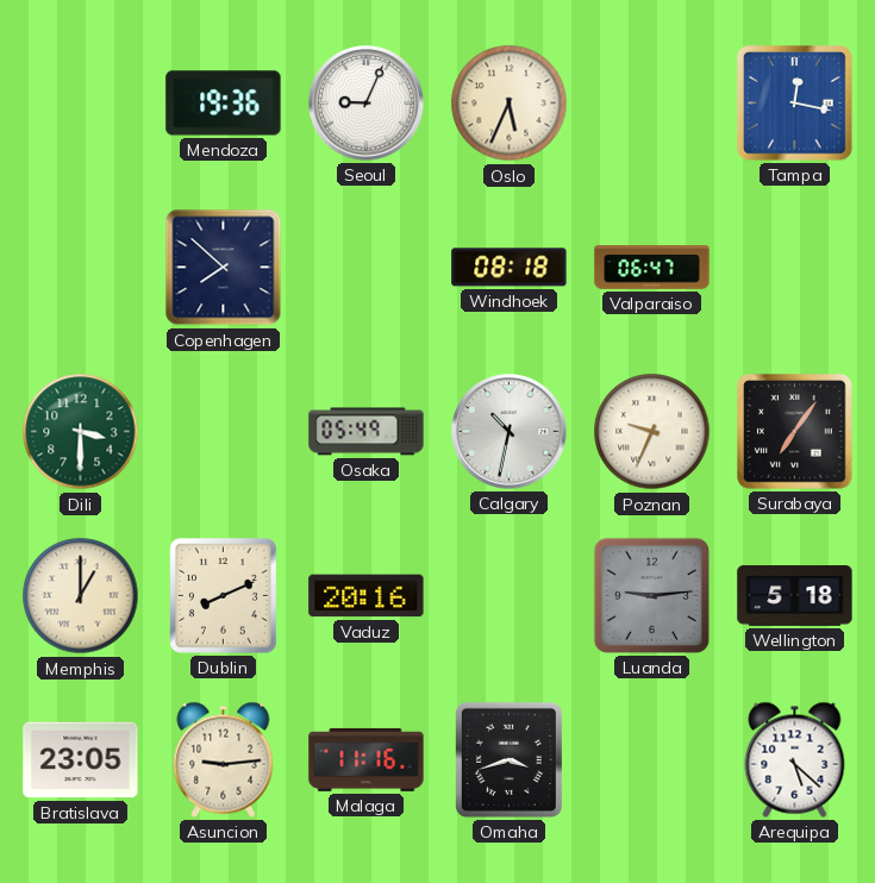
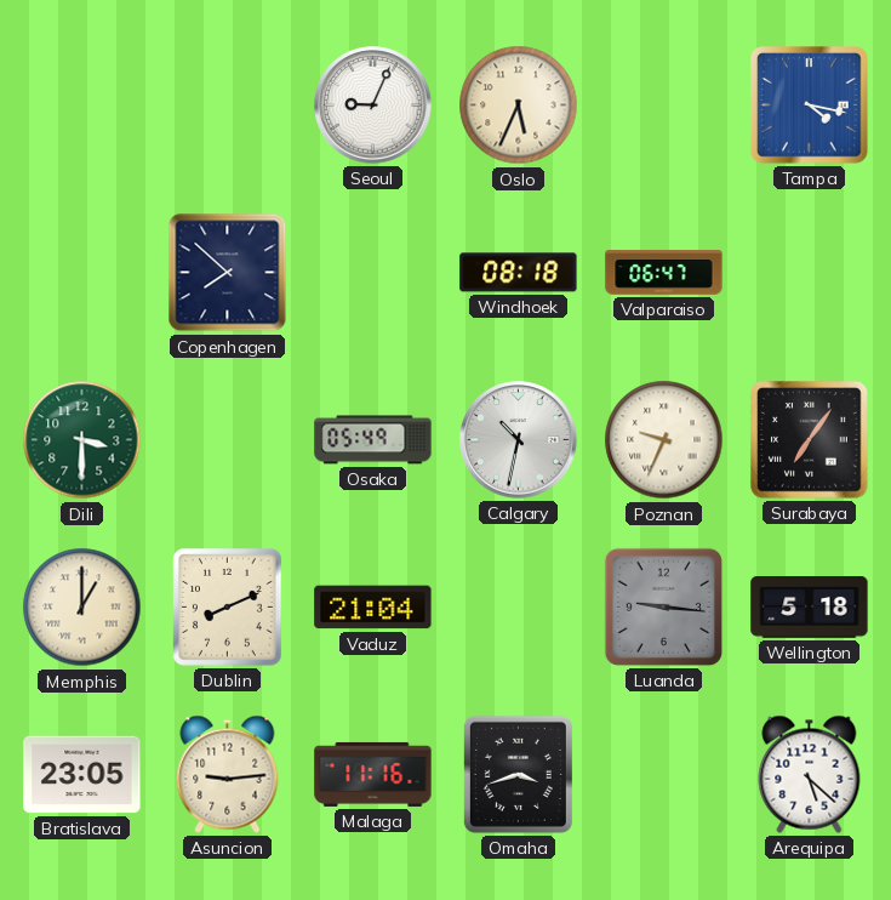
Mendoza: 19:36 -> none (224, 104)
Tampa: 12:17 -> 4:17 (810, 106)
Vaduz: 20:16 -> 21:04 (373, 608)
Luanda: 9:14 -> 9:16 (663, 606)
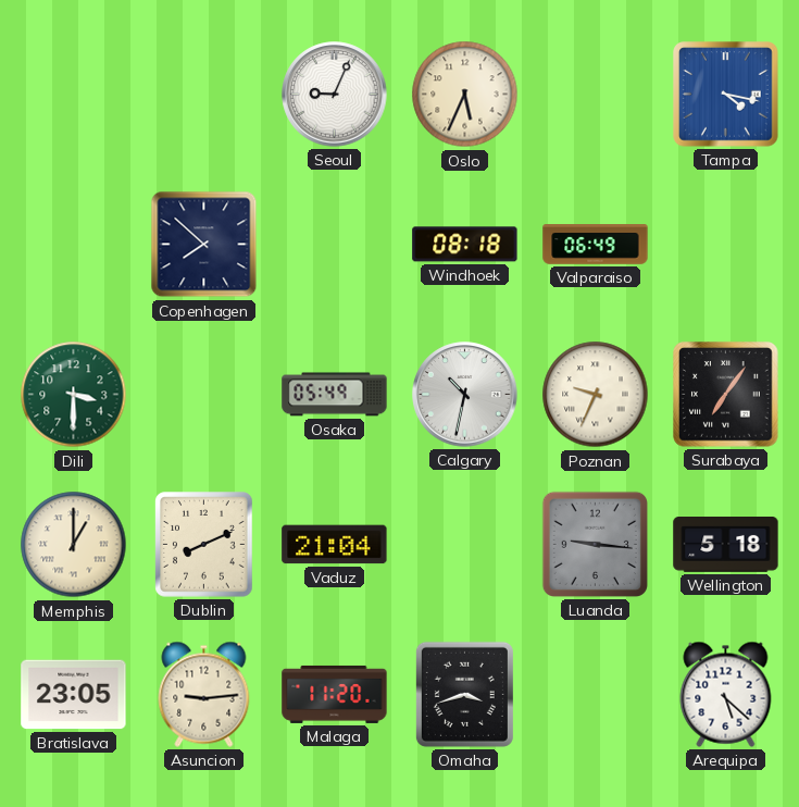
Valparaiso: 06:47 -> 06:49 (596, 245)
Malaga: 11:16 -> 11:20 (335, 694)
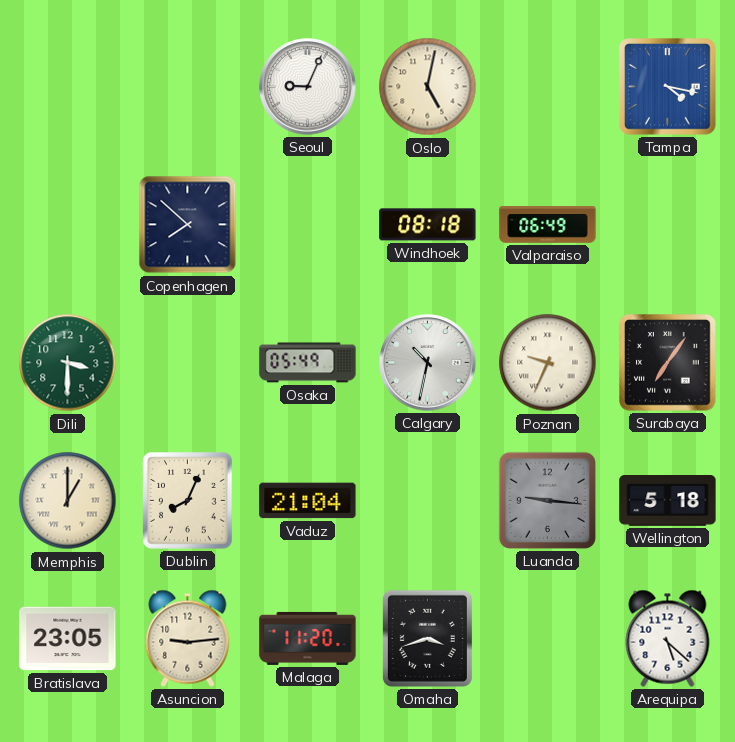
Oslo: 5:34 -> 5:02 (428, 87)
Dublin: 8:11 -> 8:04 (188, 501)
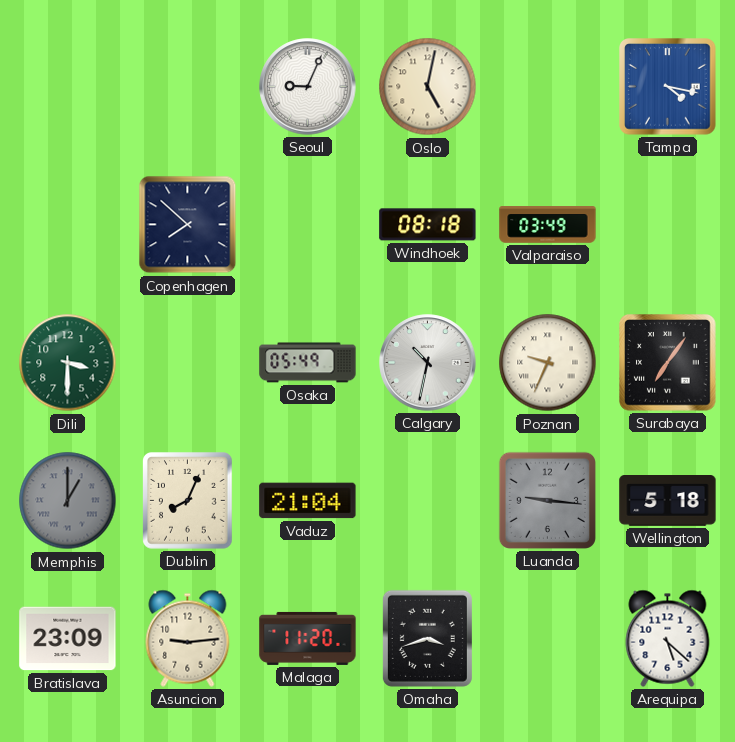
Valparaiso: 06:49 -> 03:49 (548, 225)
Memphis dial: cream -> grey (68, 501)
Bratislava: 23:05 -> 23:09 (68, 639)
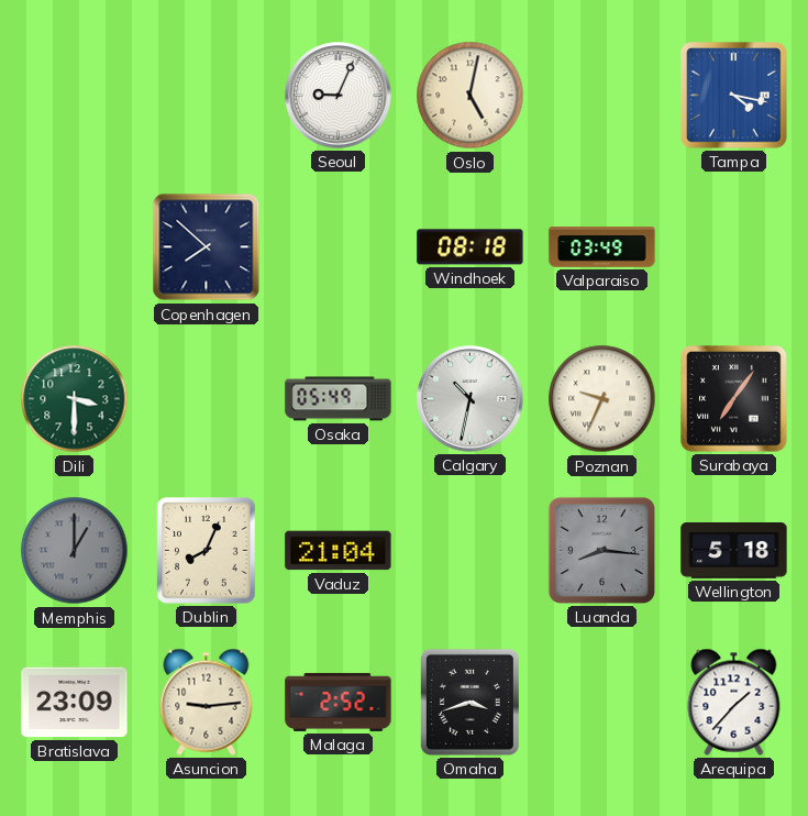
Luanda: 9:16 -> 8:16 (601, 550)
Malaga: 11:20 -> 2:52 (339, 702)
Arequipa: 5:22 -> 1:37 (734, 702)
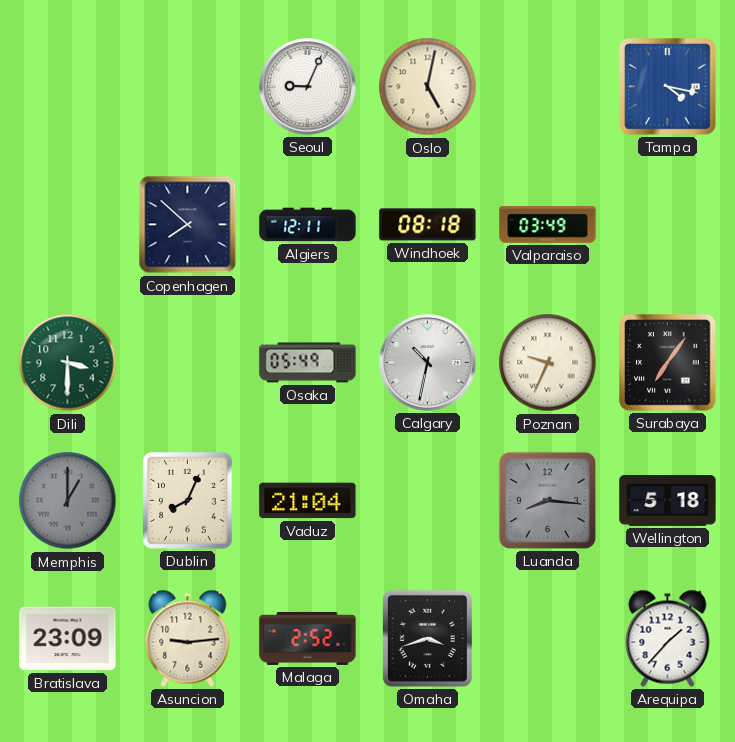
Algiers: none -> 12:11 (308, 225)
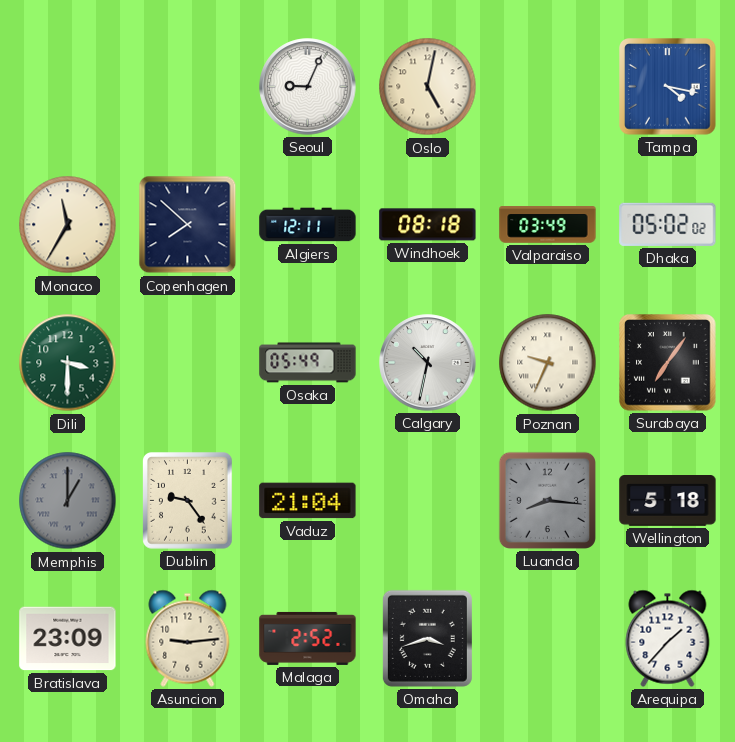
Monaco: none -> 11:35 (68, 225)
Dhaka: none -> 05:02 (668, 224)
Dublin: 8:04 -> 9:24 (188, 501)
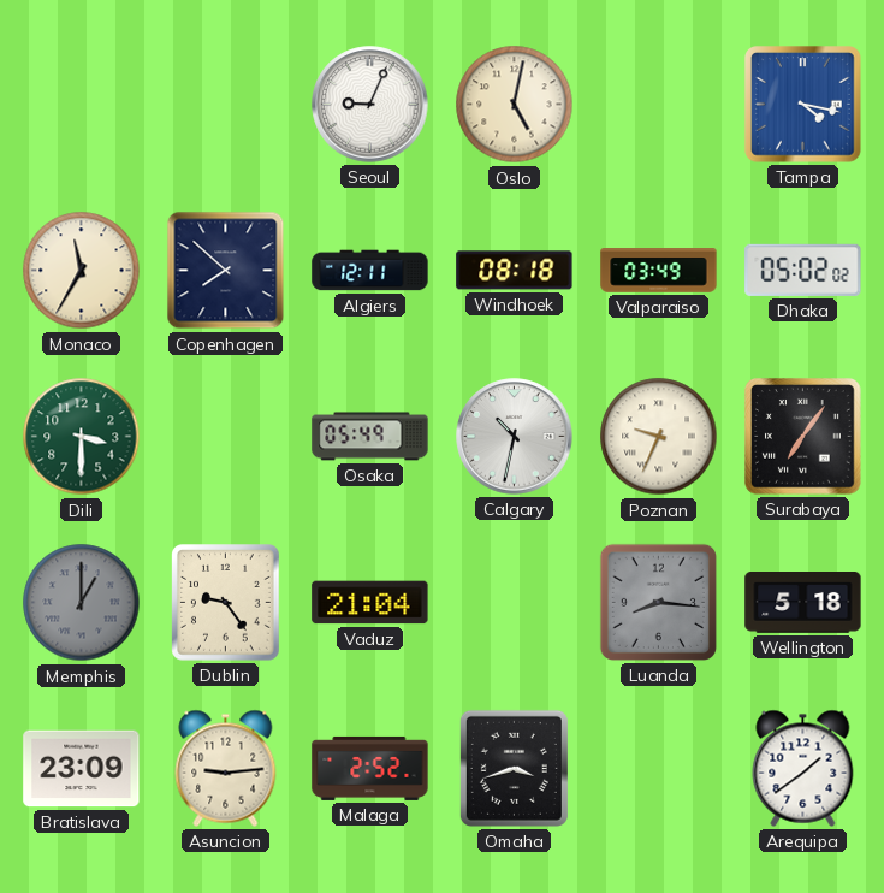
Arequipa: 1:37 -> 1:39 (803, 768)
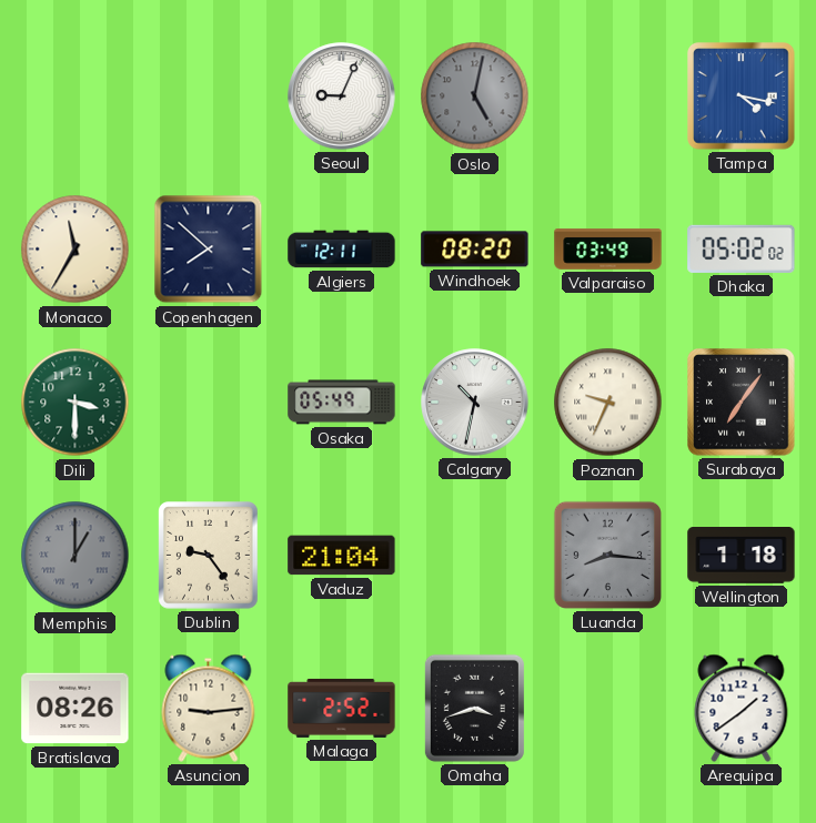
Oslo dial: cream -> grey (475, 96)
Windhoek: 08:18 -> 08:20 (475, 250)
Wellington: 5:18 -> 1:18 (742, 556)
Bratislava: 23:09 -> 08:26 (75, 709)
